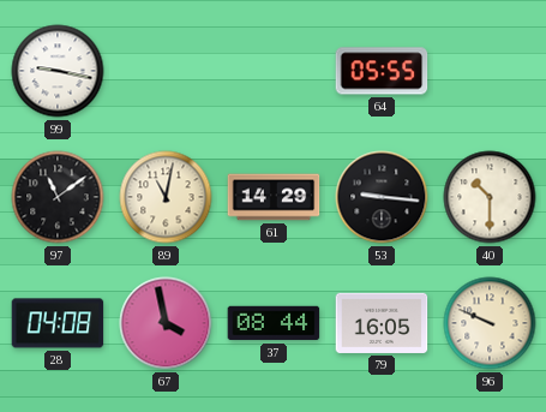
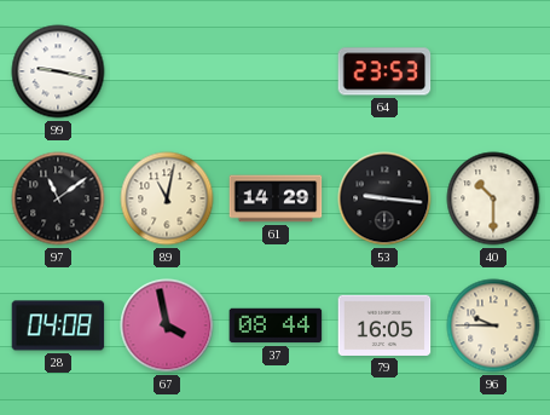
64: 05:55 -> 23:53 (384, 71)
96: 9:49 -> 9:45 (493, 325)
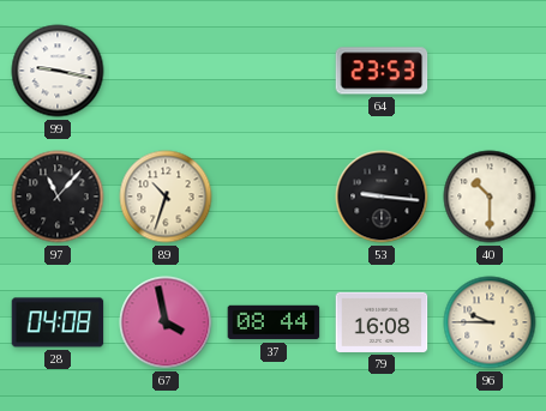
97: 11:09 -> 11:07 (58, 197)
89: 11:02 -> 10:33 (166, 197)
61: 14:29 -> none (276, 198)
79: 16:05 -> 16:08 (382, 322)
